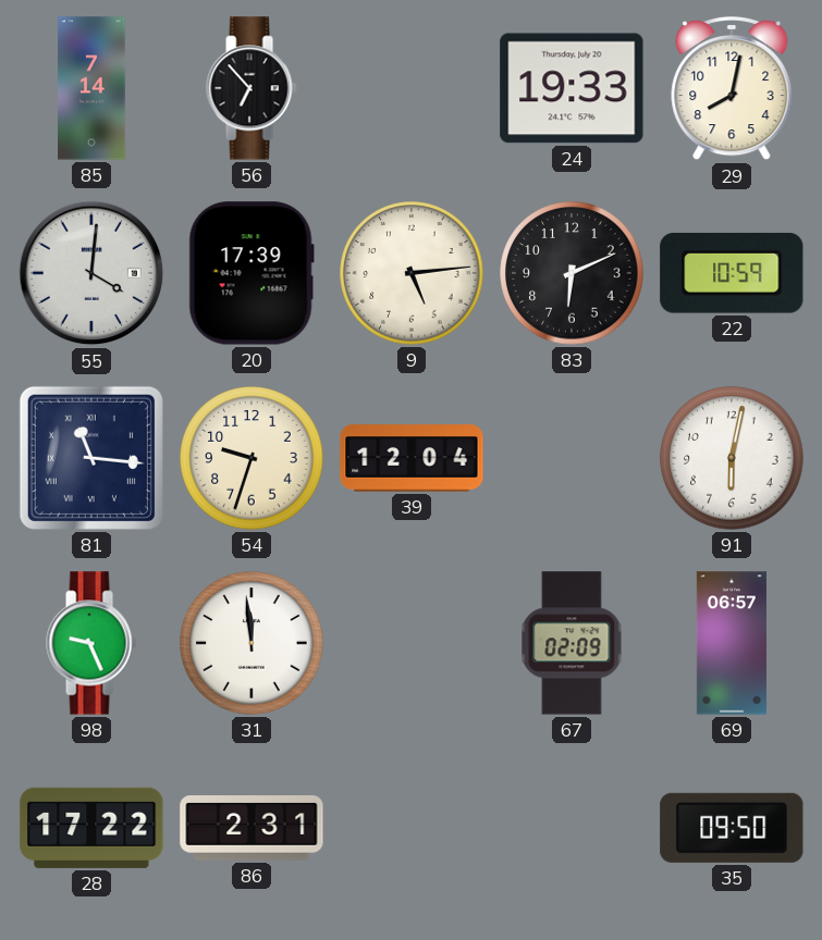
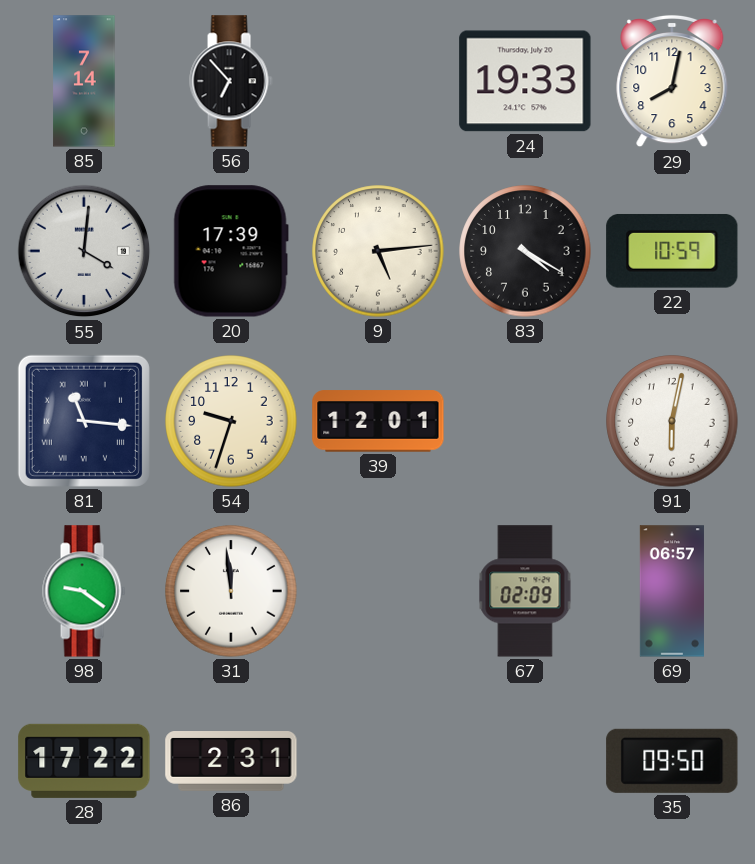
83: 6:11 -> 4:20 (525, 251)
39: 12:04 -> 12:01 (378, 421)
98: 9:26 -> 9:21 (84, 591)
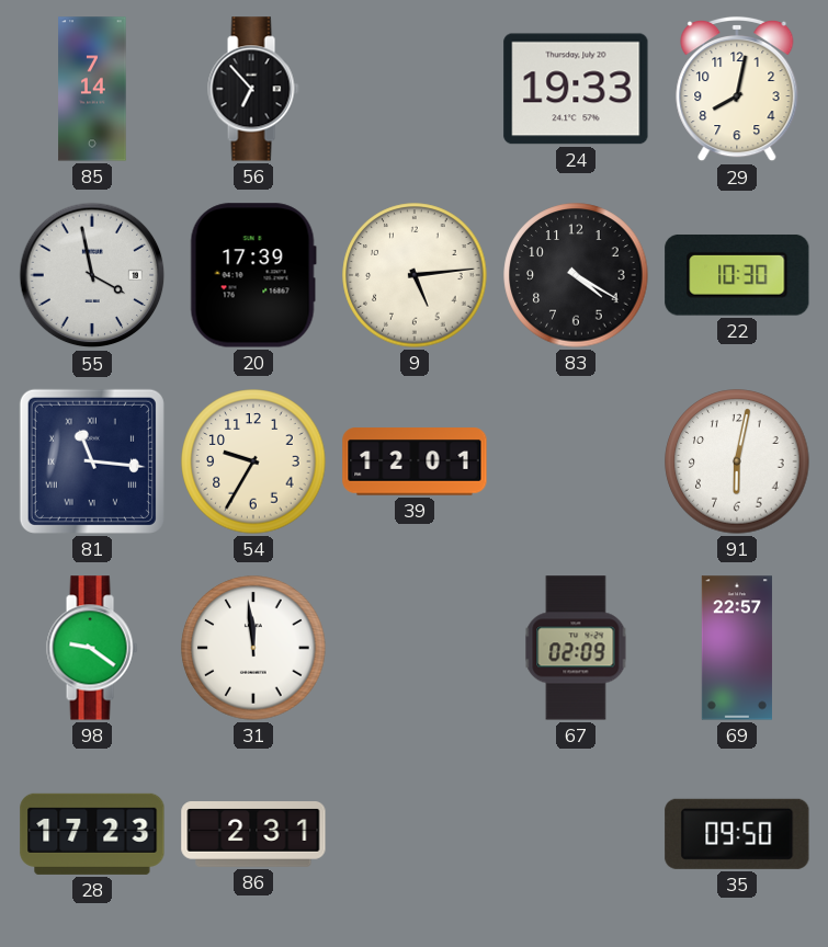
55: 4:01 -> 3:58 (92, 275)
22: 10:59 -> 10:30 (737, 275)
54: 9:33 -> 9:35 (253, 461)
69: 06:57 -> 22:57 (737, 648)
28: 17:22 -> 17:23 (92, 834)
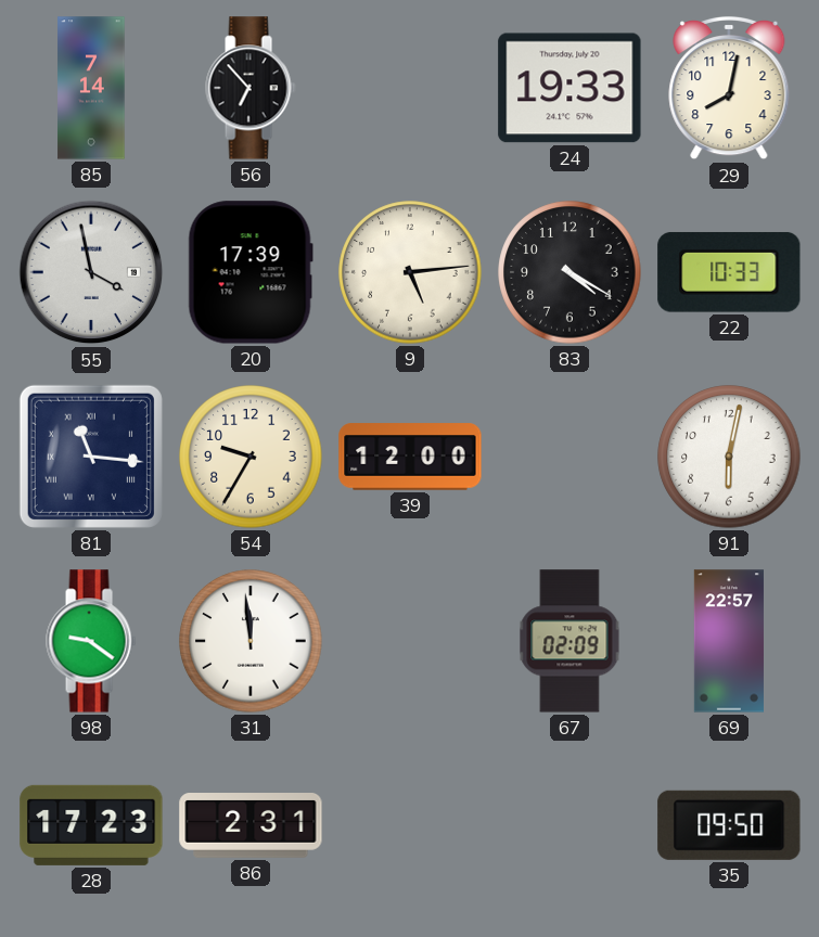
22: 10:30 -> 10:33 (729, 272)
39: 12:01 -> 12:00 (410, 457)
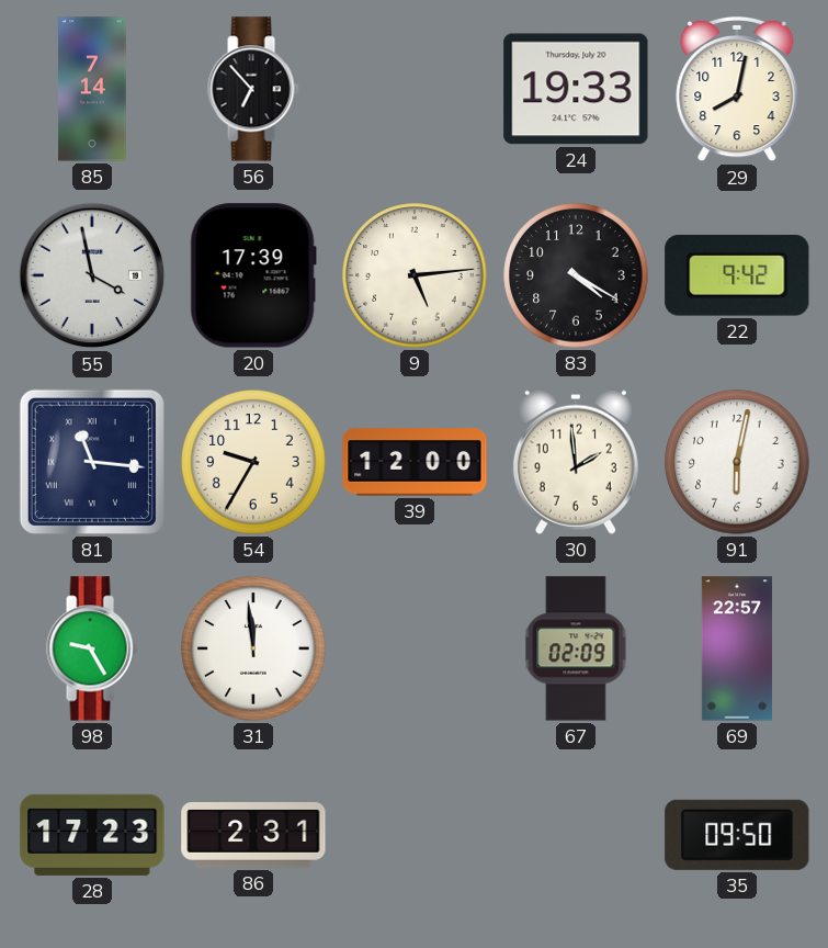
22: 10:33 -> 9:42 (737, 275)
30: none -> 1:59 (576, 462)
98: 9:21 -> 9:25 (92, 648)
